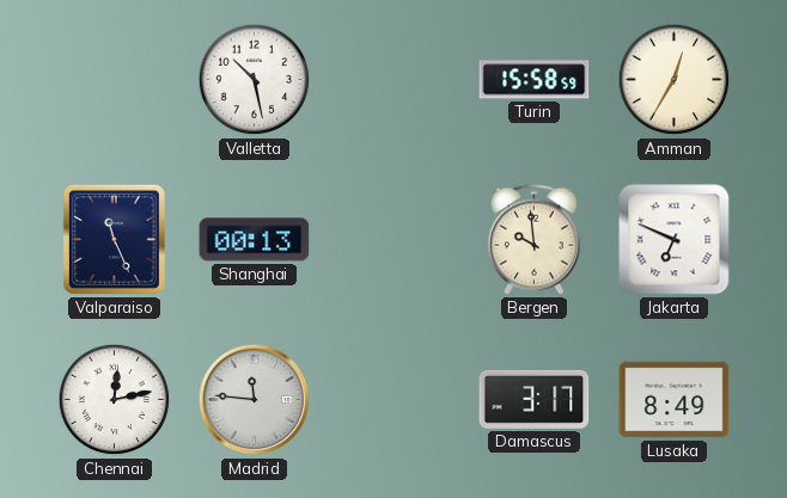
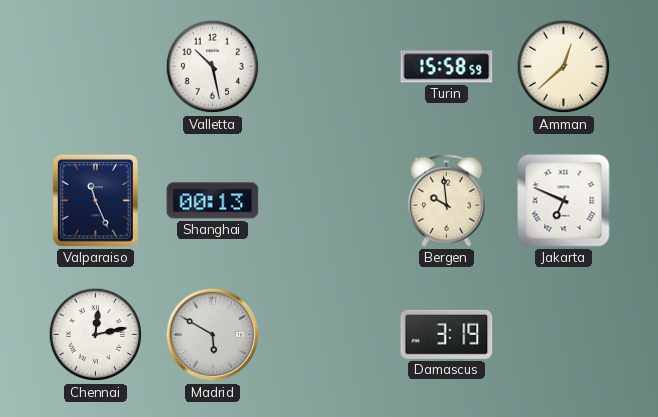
Amman: 12:35 -> 12:38 (564, 67)
Madrid: 11:46 -> 5:50 (213, 335)
Damascus: 3:17 -> 3:19 (447, 334)
Lusaka: 8:49 -> none (675, 400)
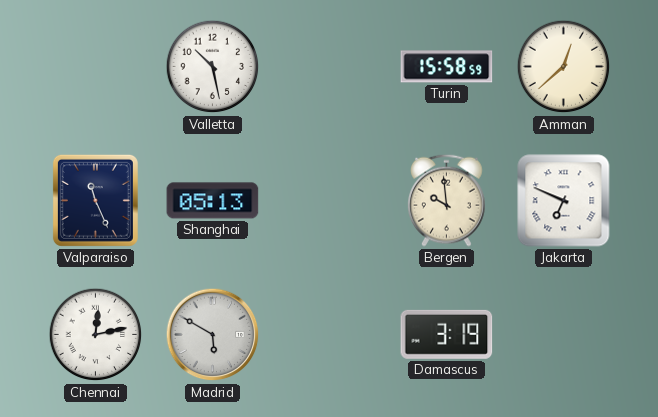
Shanghai: 00:13 -> 05:13 (213, 201)
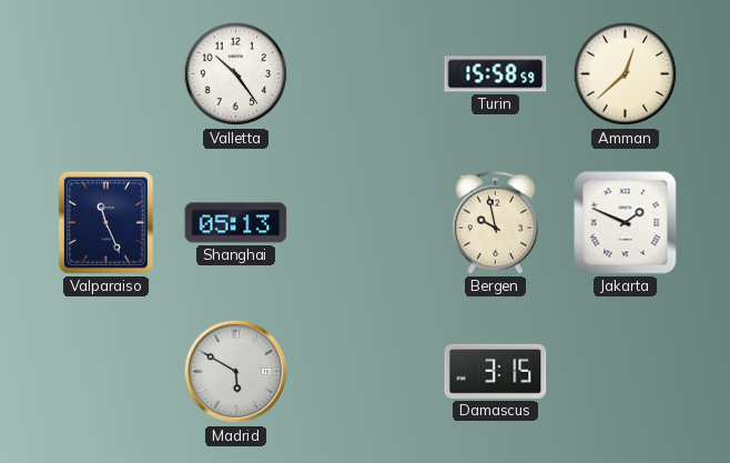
Valletta: 10:28 -> 10:24 (236, 74)
Bergen: 9:59 -> 9:58 (496, 222)
Jakarta: 6:49 -> 1:49 (626, 223)
Chennai: 12:13 -> none (96, 335)
Damascus: 3:19 -> 3:15 (496, 371)
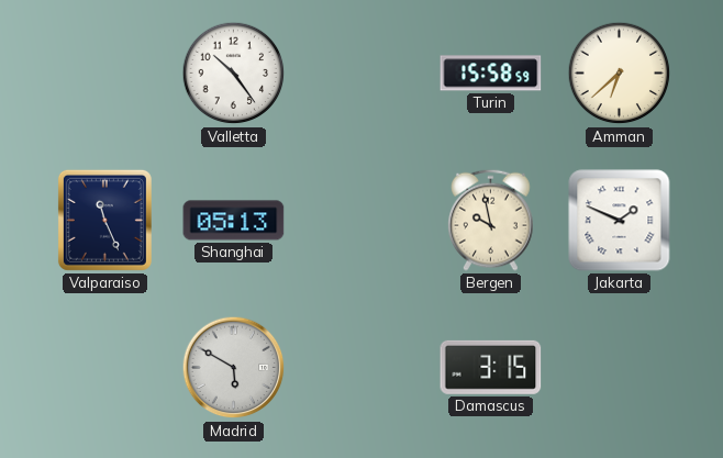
Amman: 12:38 -> 6:38 (620, 74)
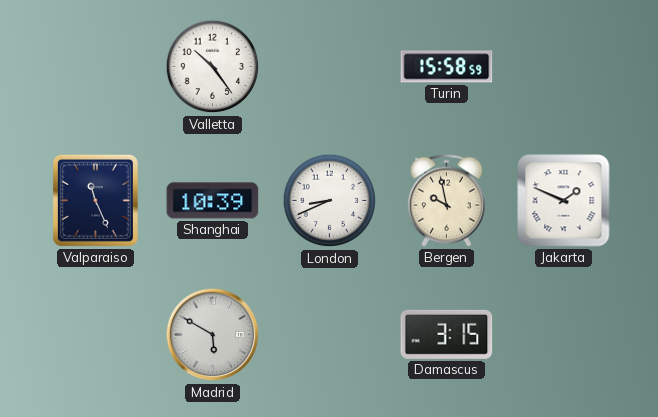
Amman: 6:38 -> none (620, 74)
Shanghai: 05:13 -> 10:39 (213, 201)
London: none -> 8:41 (330, 201)
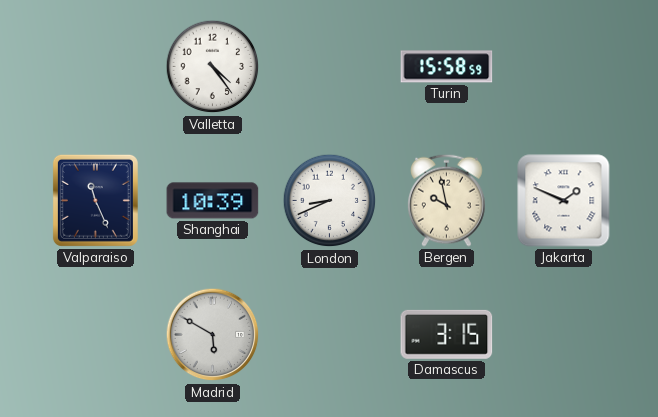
Valletta: 10:24 -> 4:24 (213, 67)
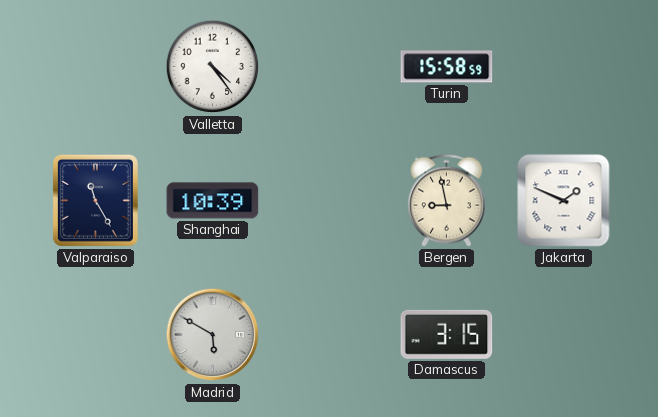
Valparaiso: 11:26 -> 11:25 (95, 200)
London: 8:41 -> none (330, 201)
Bergen: 9:58 -> 8:58 (447, 200)
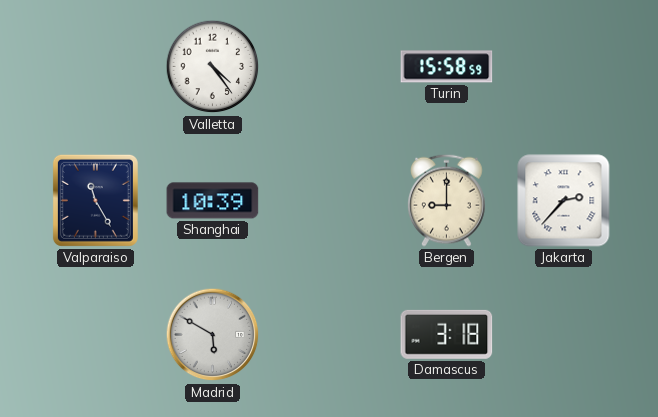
Bergen: 8:58 -> 9:00 (447, 200)
Jakarta: 1:49 -> 2:37 (564, 201)
Damascus: 3:15 -> 3:18 (447, 334)
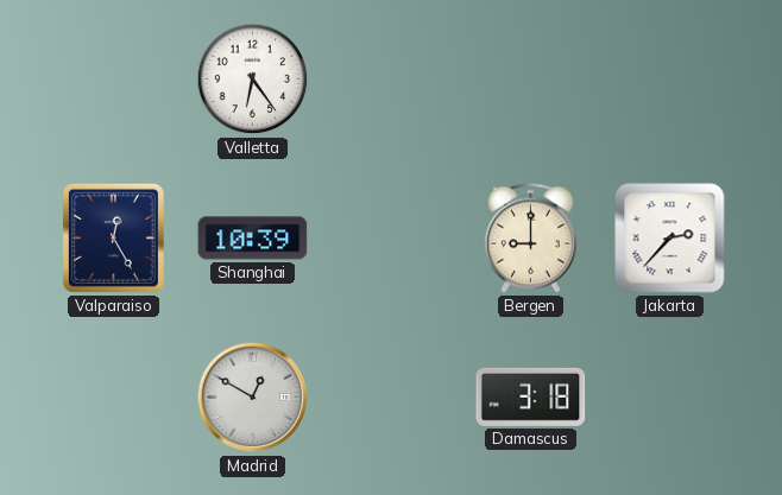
Valletta: 4:24 -> 6:24 (253, 80)
Turin: 15:58 -> none (447, 67)
Valparaiso: 11:25 -> 12:25 (113, 237)
Madrid: 5:50 -> 12:50 (253, 398)
